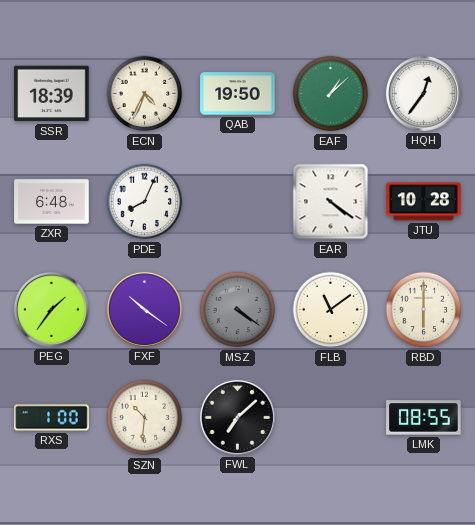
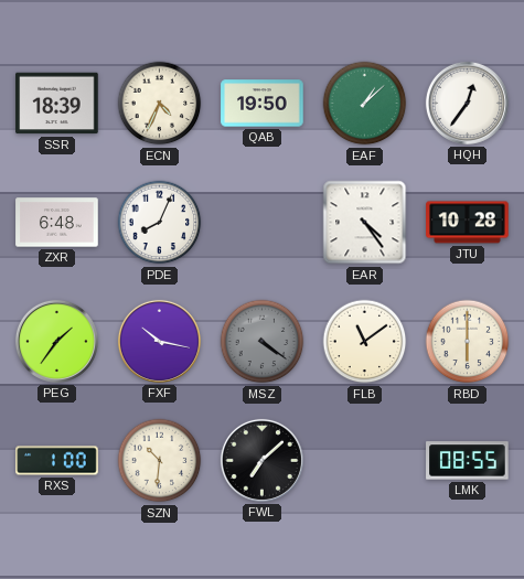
EAR: 4:21 -> 4:24 (365, 223)
FXF: 10:21 -> 10:17 (159, 341)
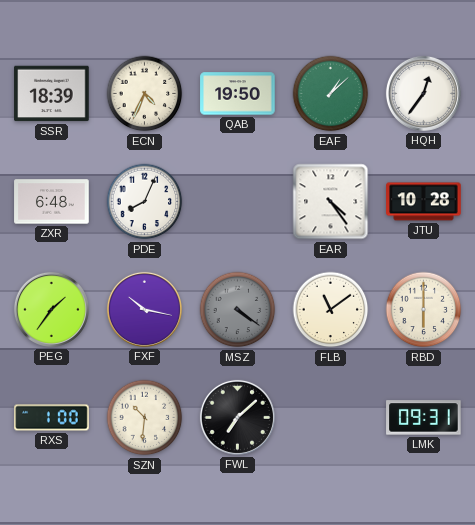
LMK: 08:55 -> 09:31 (424, 418)
